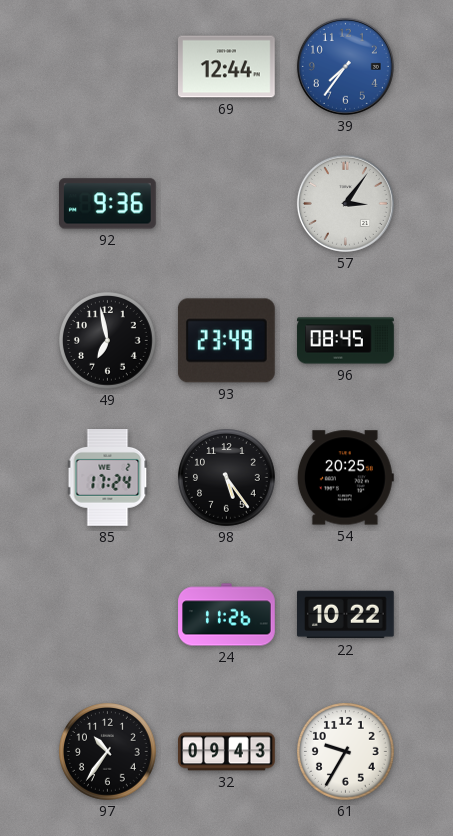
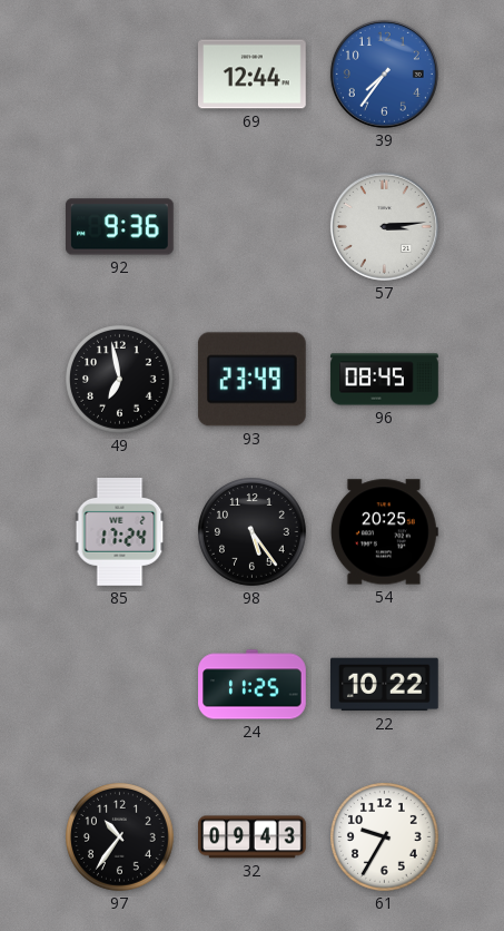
57: 3:06 -> 3:14 (384, 226)
24: 11:26 -> 11:25 (253, 685)
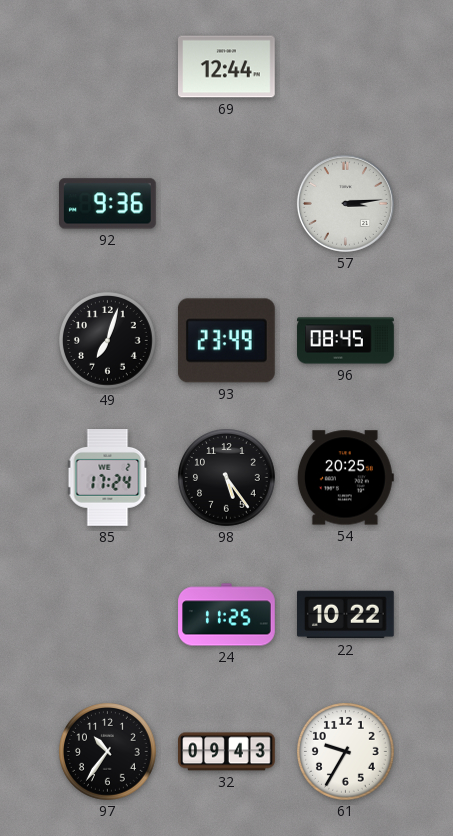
39: 7:36 -> none (384, 73)
49: 6:58 -> 7:03 (108, 341)
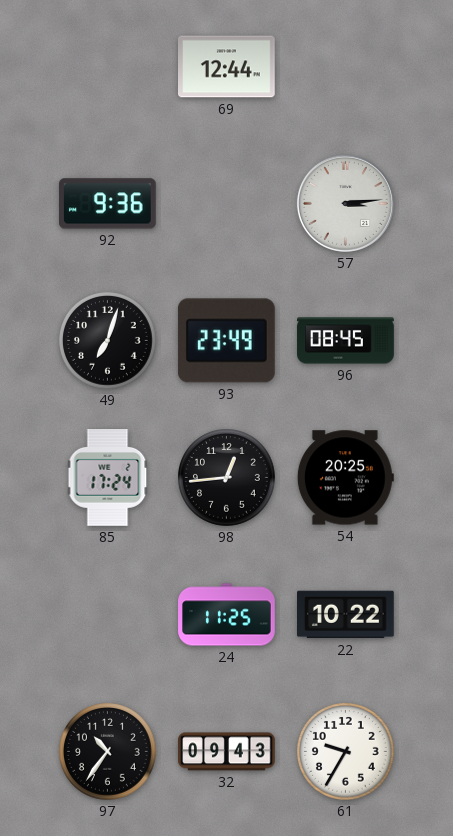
98: 5:24 -> 12:44 (227, 478)
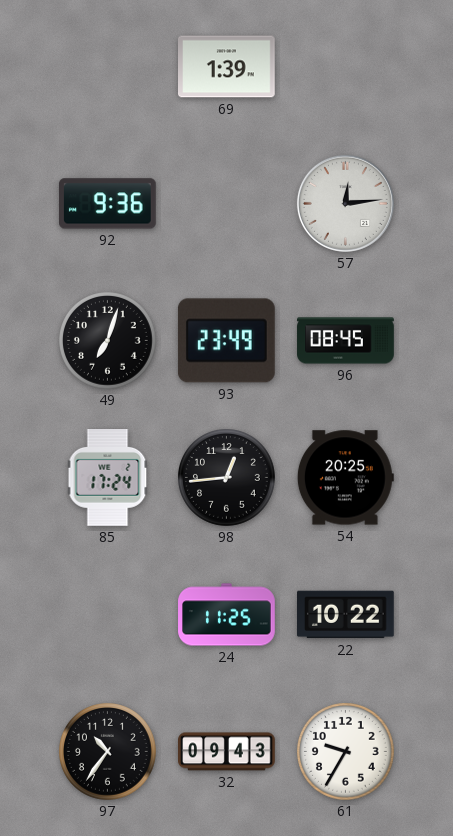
69: 12:44 -> 1:39 (227, 67)
57: 3:14 -> 12:14 (345, 203)
